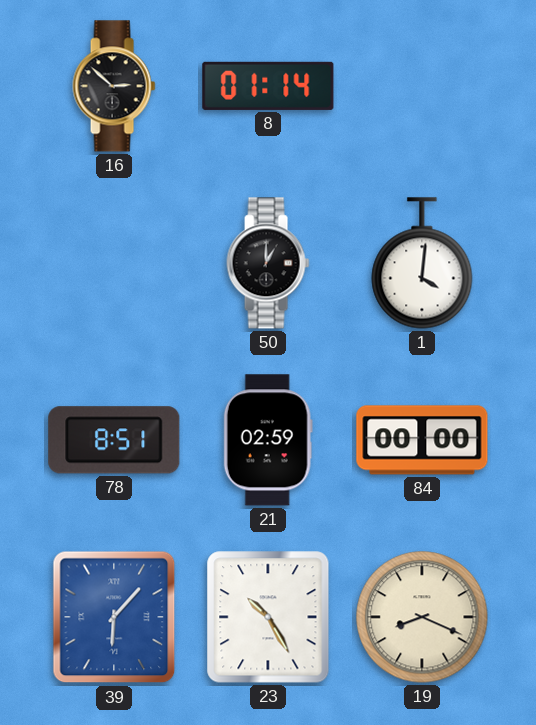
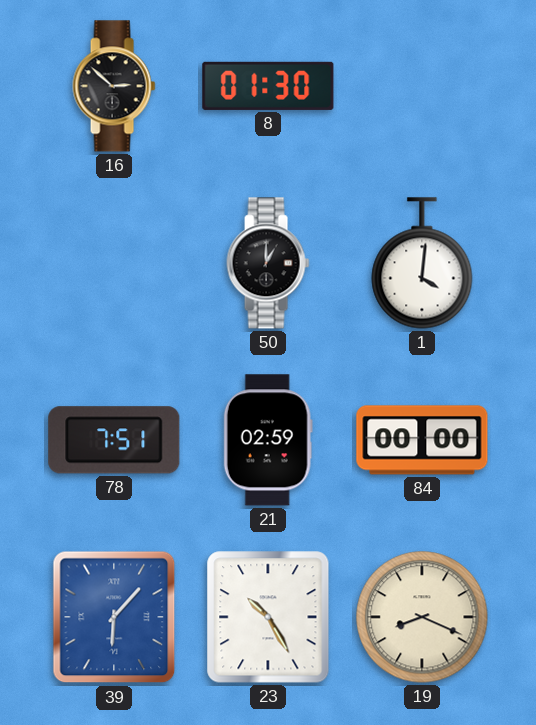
8: 01:14 -> 01:30 (268, 86)
78: 8:51 -> 7:51 (114, 440)
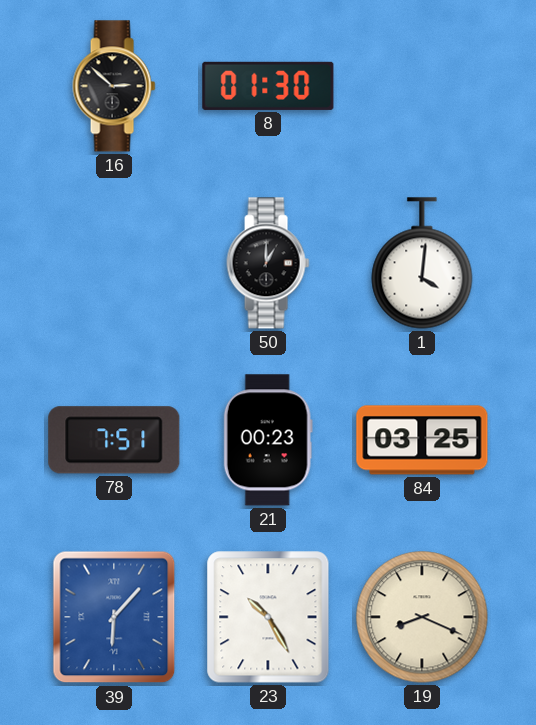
21: 02:59 -> 00:23 (268, 440)
84: 00:00 -> 03:25 (422, 440)
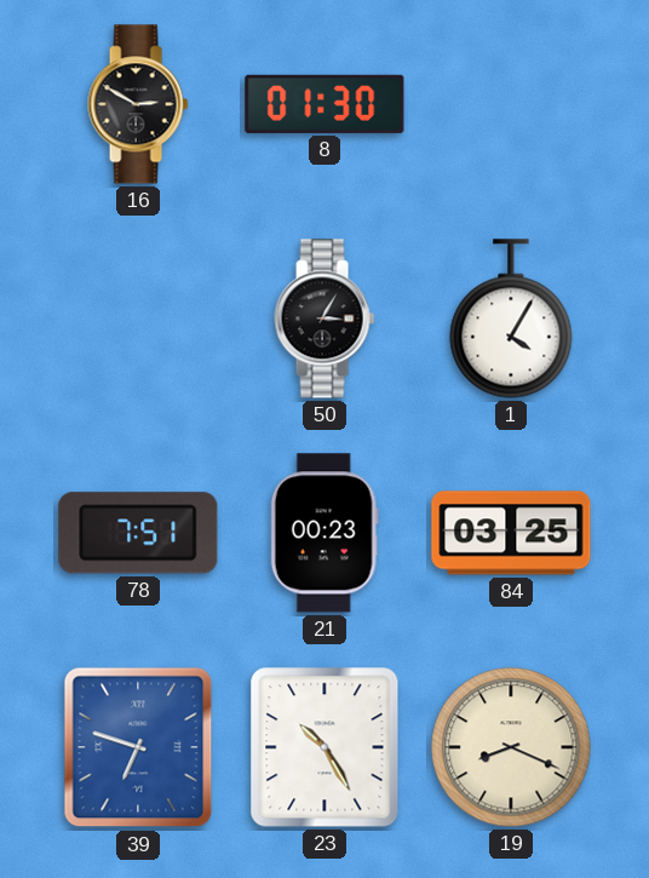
16: 2:52 -> 2:50 (138, 104)
50: 1:00 -> 3:05 (324, 319)
1: 4:01 -> 4:05 (511, 319)
39: 6:07 -> 6:48 (138, 747)
